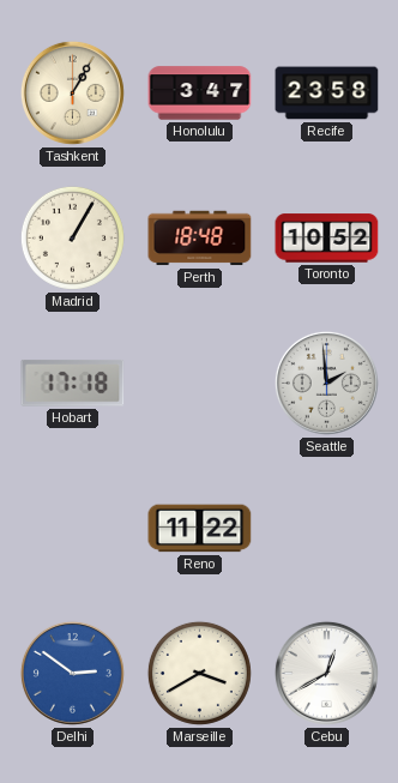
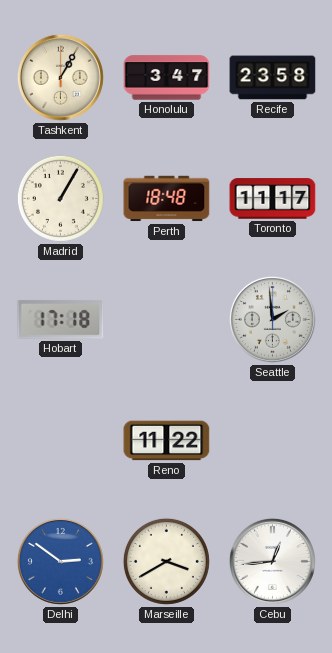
Toronto: 10:52 -> 11:17 (273, 199)
Cebu: 12:40 -> 12:44 (272, 561)
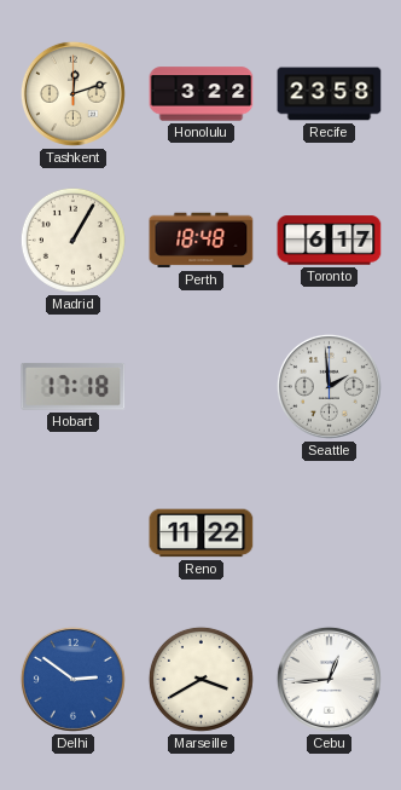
Tashkent: 1:05 -> 12:12 (72, 93)
Honolulu: 3:47 -> 3:22 (202, 94)
Toronto: 11:17 -> 6:17 (330, 241)
